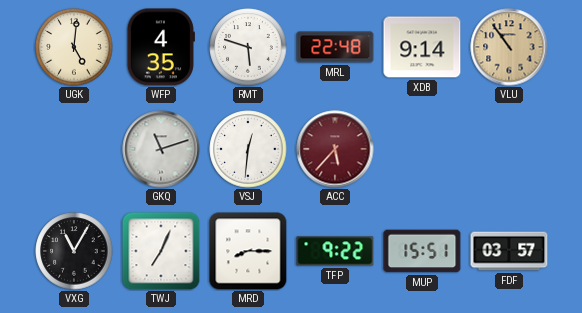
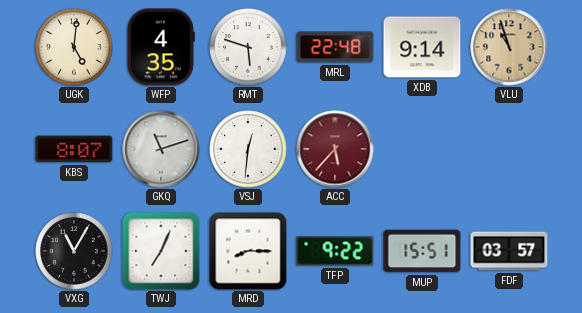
VLU: 10:54 -> 10:57 (509, 47)
KBS: none -> 8:07 (74, 149)
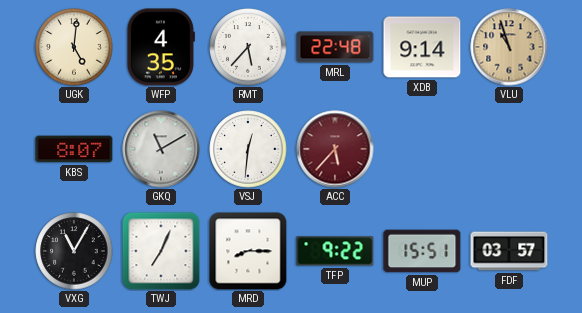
RMT: 5:48 -> 5:37 (248, 47)
GKQ: 11:12 -> 11:10 (161, 149)
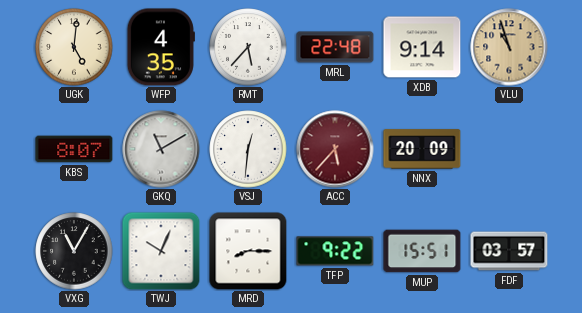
NNX: none -> 20:09 (422, 149)
TWJ: 7:04 -> 10:04 (161, 251)
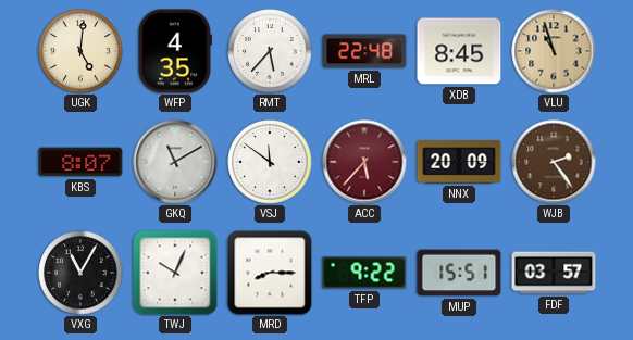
XDB: 9:14 -> 8:45 (459, 51)
VSJ: 12:31 -> 11:51 (270, 162)
WJB: none -> 2:24 (554, 162)
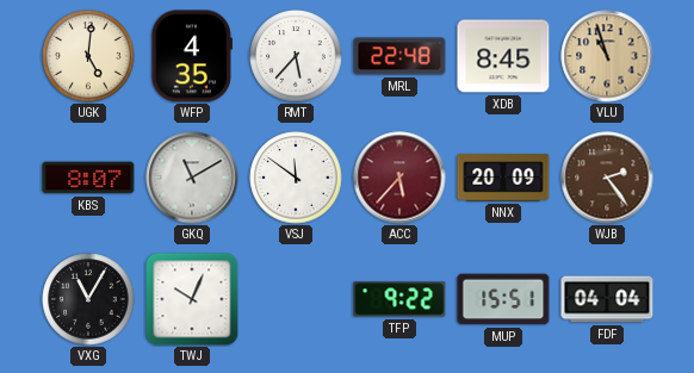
MRD: 8:15 -> none (270, 273)
FDF: 03:57 -> 04:04 (607, 299)
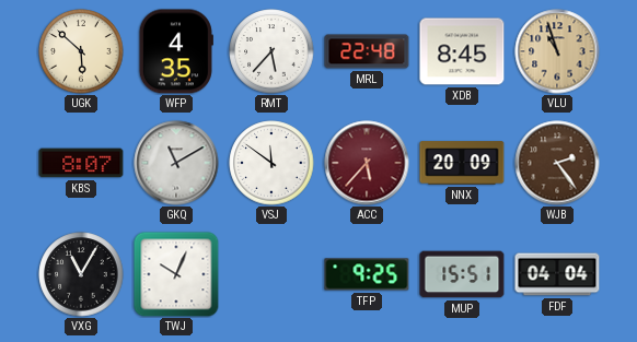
UGK: 5:01 -> 5:52 (81, 51)
TFP: 9:22 -> 9:25 (367, 274)
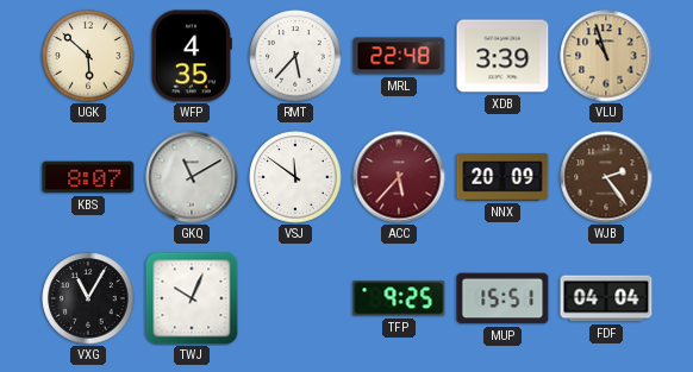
XDB: 8:45 -> 3:39 (502, 56)
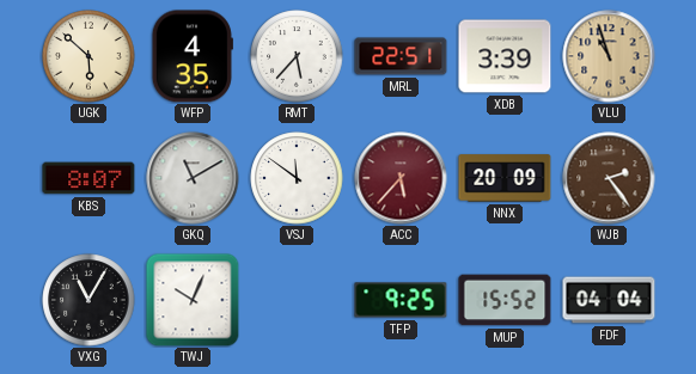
MRL: 22:48 -> 22:51 (401, 56)
MUP: 15:51 -> 15:52 (505, 300)
